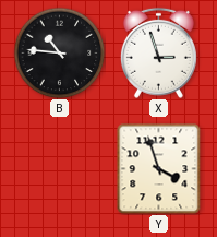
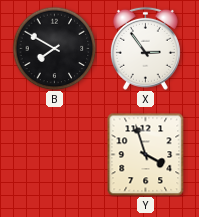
B: 10:46 -> 7:50 (54, 48)
X: 2:57 -> 2:54 (145, 48)
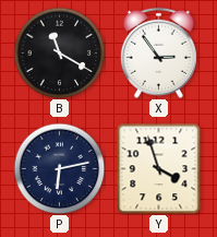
B: 7:50 -> 11:20 (59, 52)
P: none -> 6:13 (59, 168)
